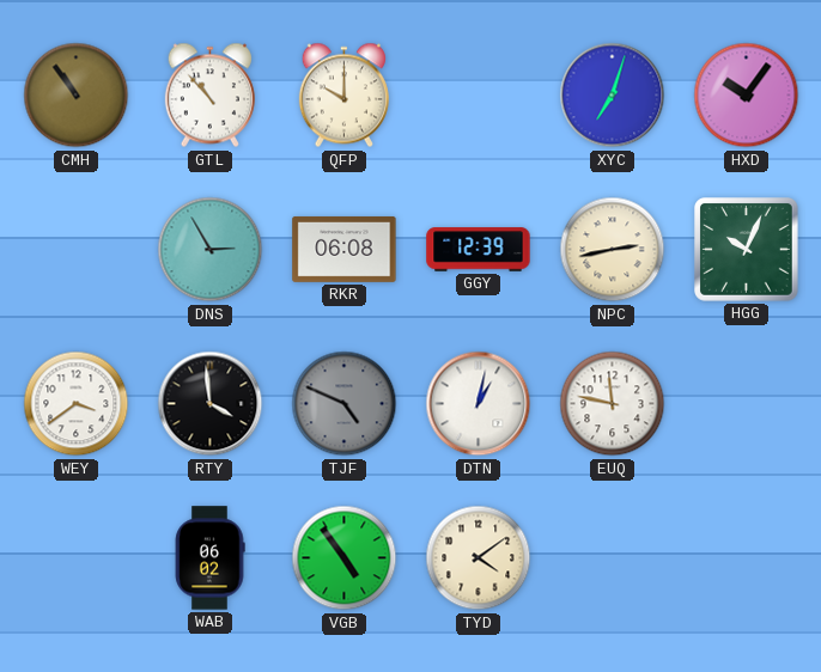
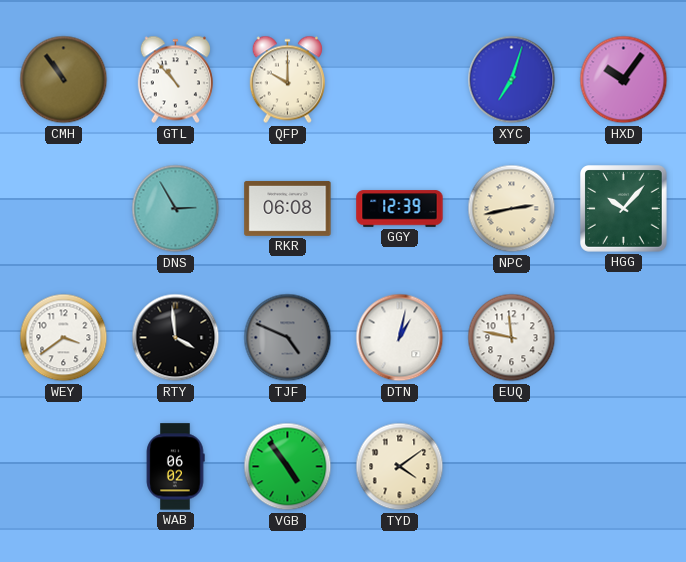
HGG: 10:04 -> 10:07 (624, 209)
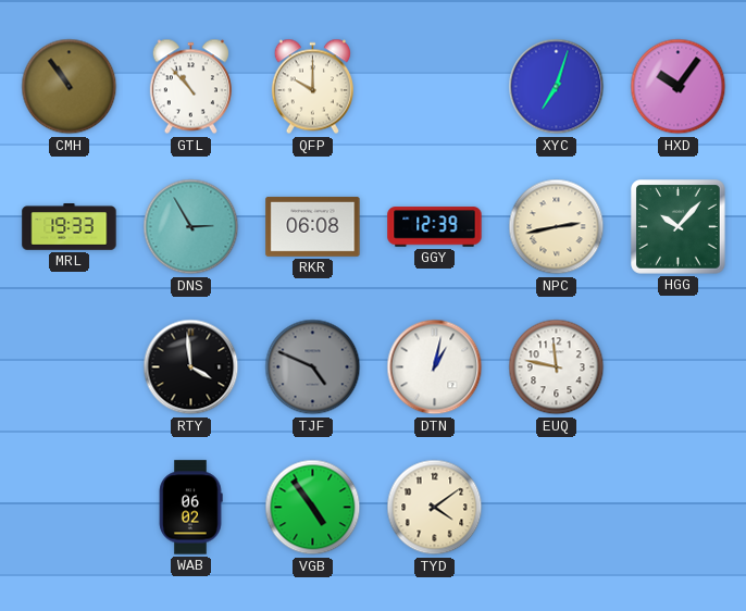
MRL: none -> 19:33 (70, 227)
WEY: 3:39 -> none (64, 338)
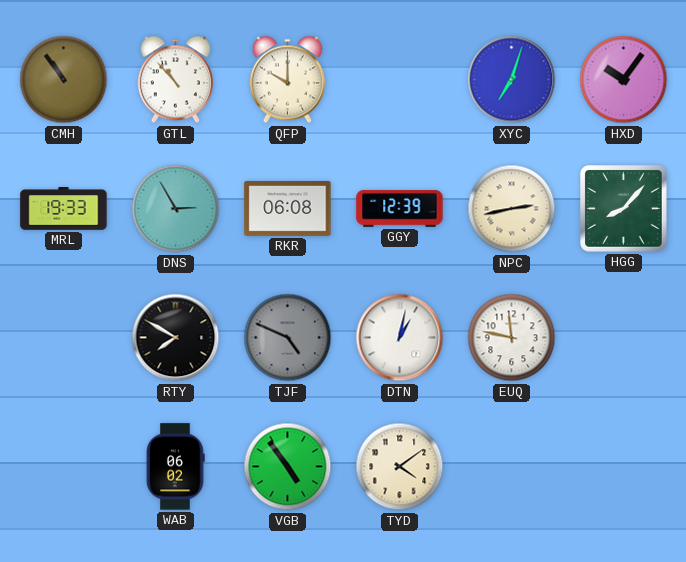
HGG: 10:07 -> 8:07 (624, 209)
RTY: 3:59 -> 7:50 (176, 338)
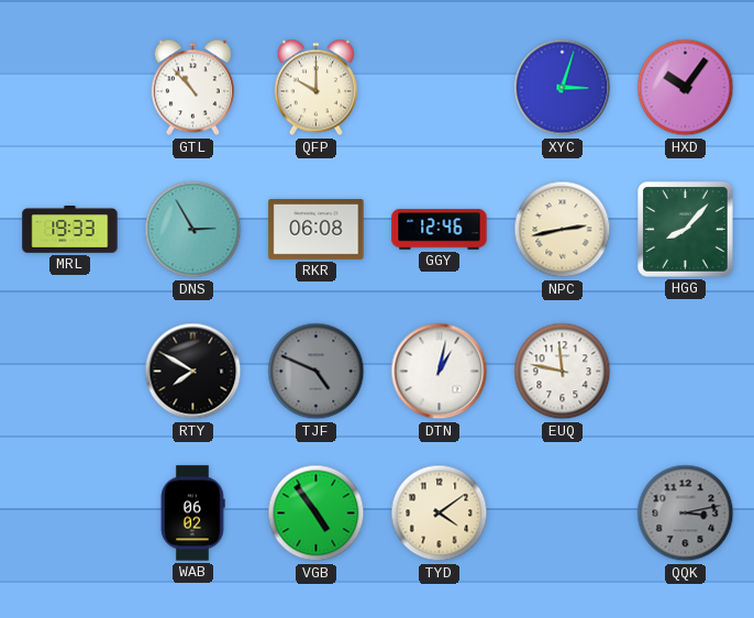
CMH: 10:54 -> none (64, 80)
XYC: 7:03 -> 3:03 (563, 88)
GGY: 12:39 -> 12:46 (440, 230)
QQK: none -> 3:13 (686, 514)
